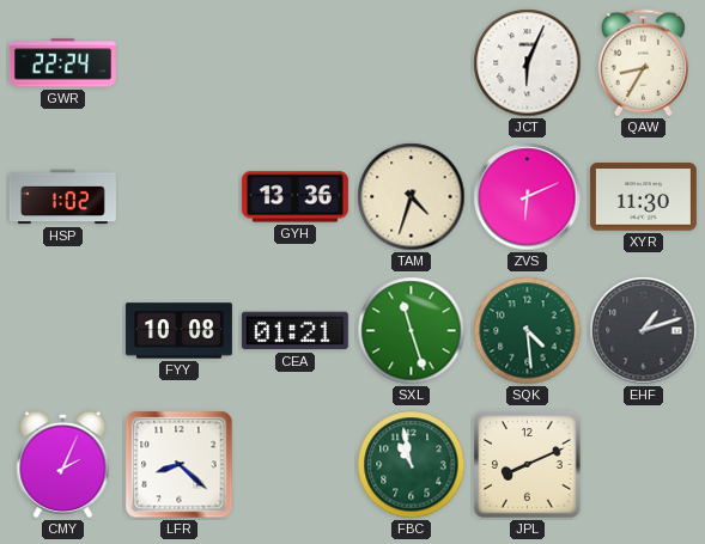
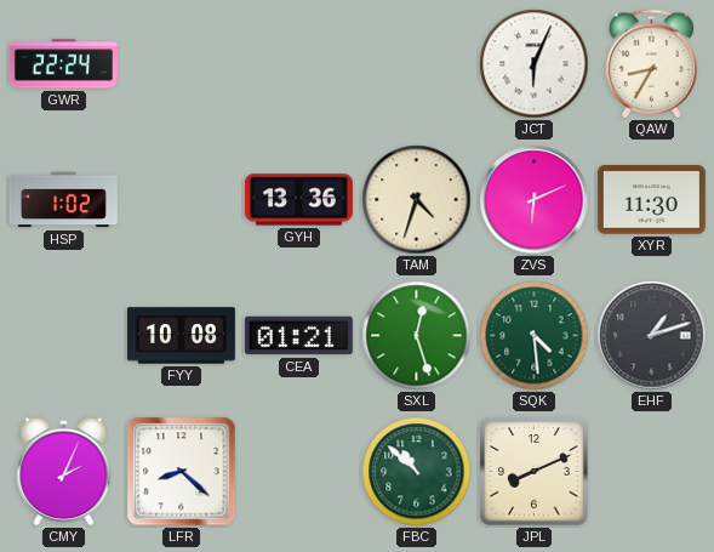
SXL: 11:27 -> 12:27 (417, 336)
FBC: 10:58 -> 10:52 (417, 472)
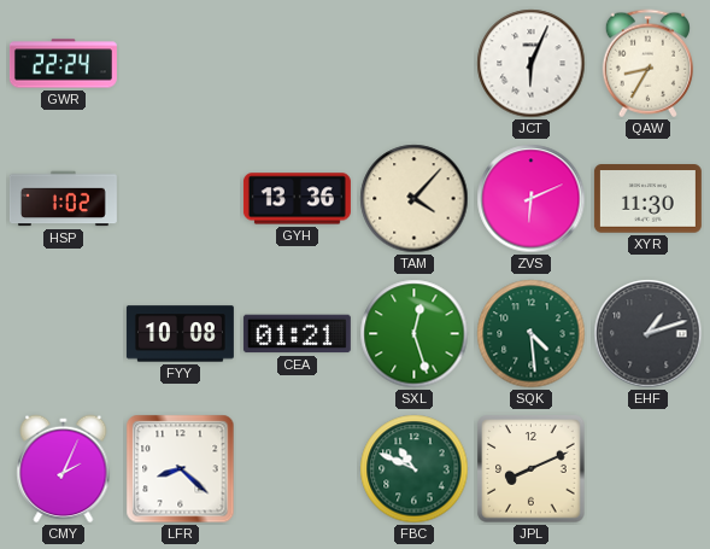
TAM: 4:33 -> 4:07 (415, 199)
FBC: 10:52 -> 10:49 (415, 469)
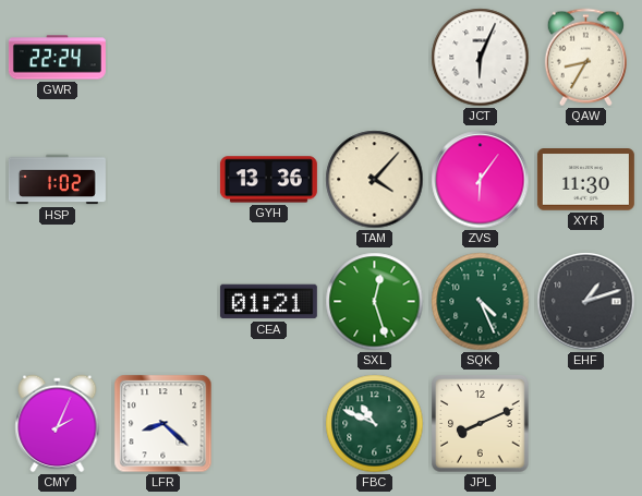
ZVS: 6:11 -> 6:06 (481, 180)
FYY: 10:08 -> none (180, 334)
SQK: 4:29 -> 4:26 (481, 302)
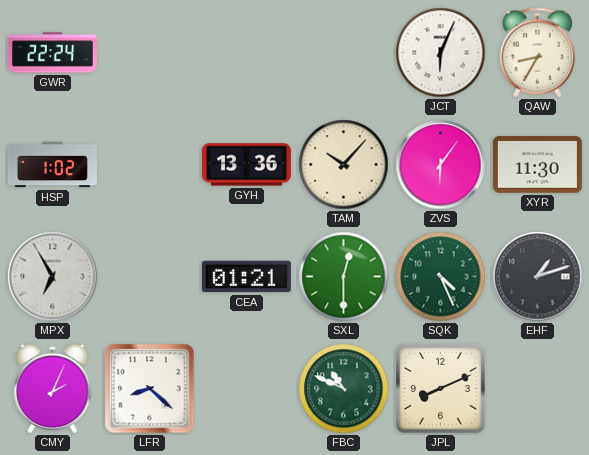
TAM: 4:07 -> 10:07 (344, 165)
MPX: none -> 6:55 (53, 277)
SXL: 12:27 -> 12:30 (344, 277)
